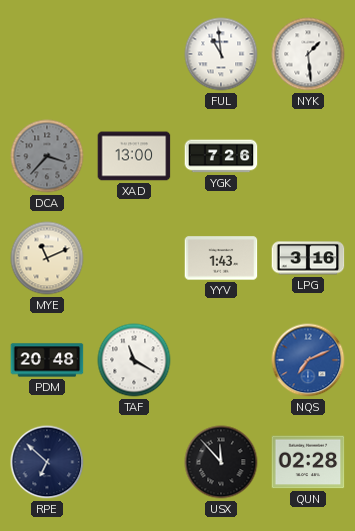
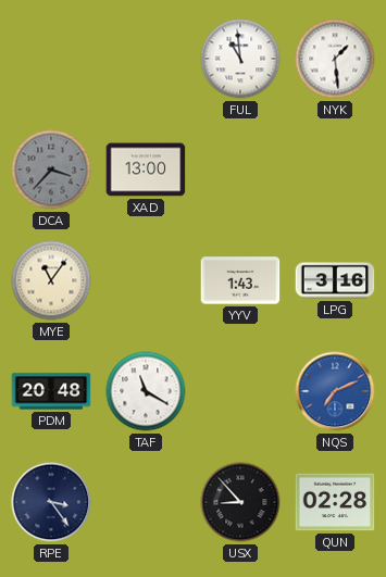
YGK: 7:26 -> none (221, 156)
MYE: 11:11 -> 11:06 (51, 280)
RPE: 6:52 -> 3:24 (51, 502)
USX: 11:53 -> 8:53 (240, 502)
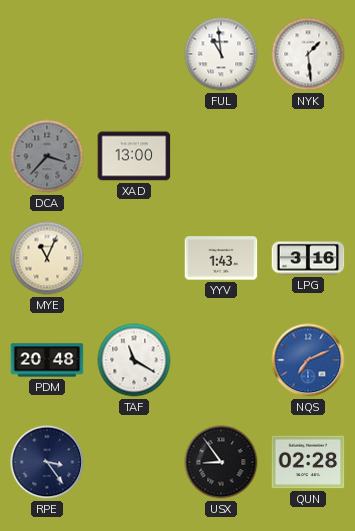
MYE: 11:06 -> 11:04 (47, 258)
USX: 8:53 -> 8:54 (221, 462)
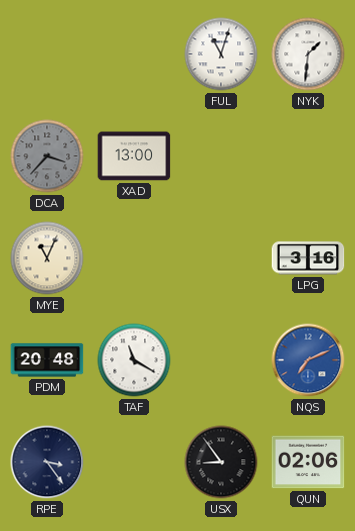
FUL: 10:59 -> 11:03 (221, 54)
NYK: 1:29 -> 1:31 (308, 54)
YYV: 1:43 -> none (221, 258)
QUN: 02:28 -> 02:06 (308, 462)
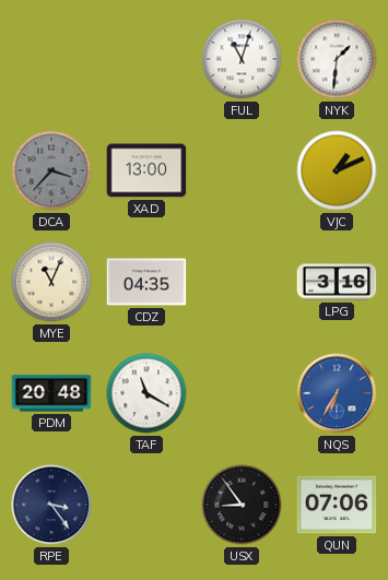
VJC: none -> 1:11 (337, 170)
CDZ: none -> 04:35 (146, 282)
NQS: 7:11 -> 6:35 (337, 393)
QUN: 02:06 -> 07:06 (337, 505)
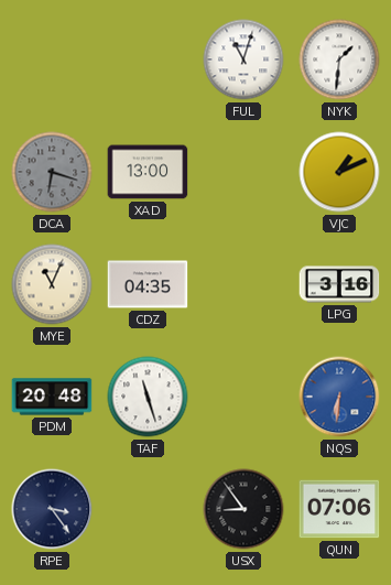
DCA: 3:37 -> 6:18 (52, 172)
TAF: 11:20 -> 11:27 (148, 397)
NQS: 6:35 -> 6:31 (339, 397)
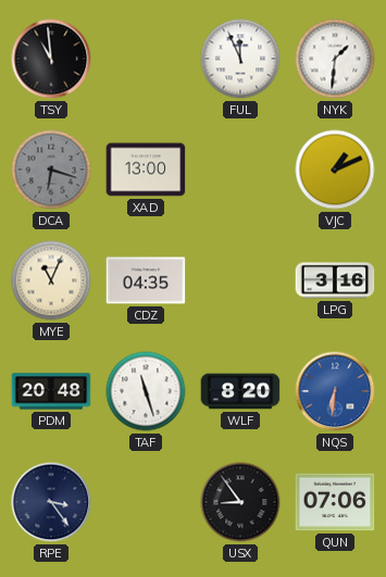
TSY: none -> 10:59 (51, 59)
FUL: 11:03 -> 11:56 (240, 59)
WLF: none -> 8:20 (240, 391)
